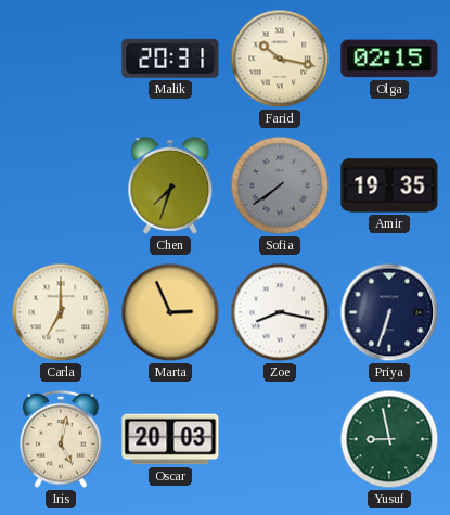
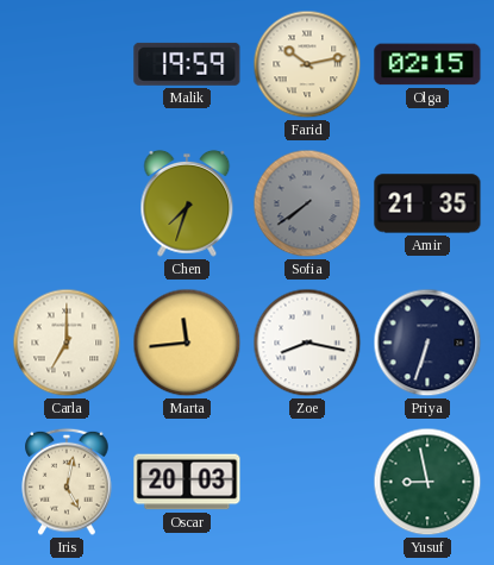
Malik: 20:31 -> 19:59 (187, 64)
Farid: 10:17 -> 10:13 (307, 64)
Amir: 19:35 -> 21:35 (427, 203)
Marta: 2:56 -> 11:44 (187, 343)
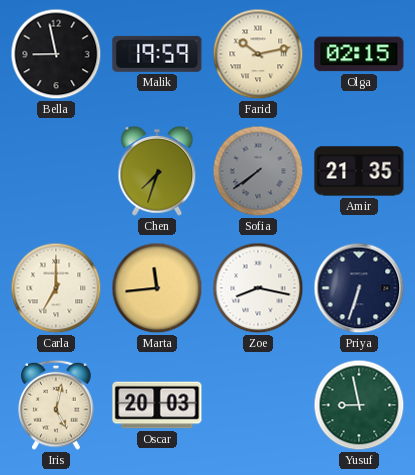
Bella: none -> 8:58 (56, 54)
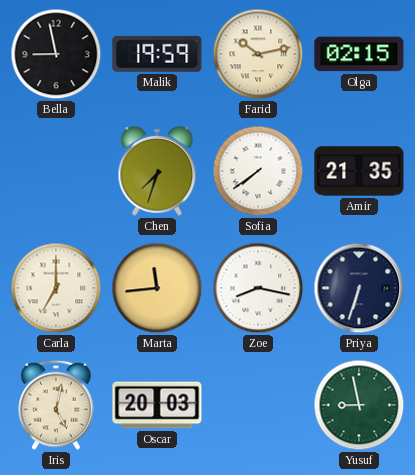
Sofia dial: grey -> white (258, 171)
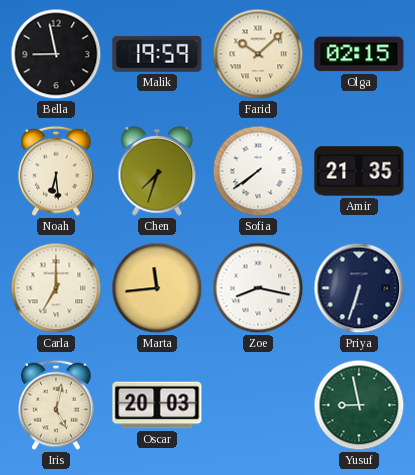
Farid: 10:13 -> 10:08 (258, 54)
Noah: none -> 6:29 (56, 171)
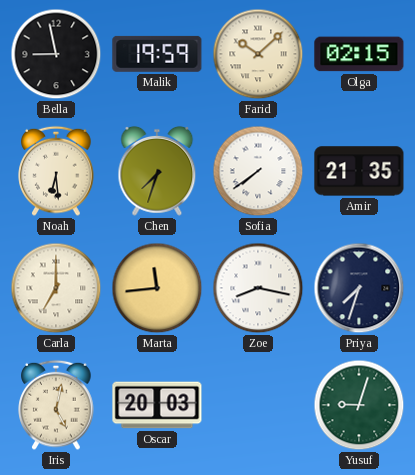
Priya: 6:33 -> 7:33 (359, 288)
Yusuf: 8:58 -> 9:03 (359, 405)
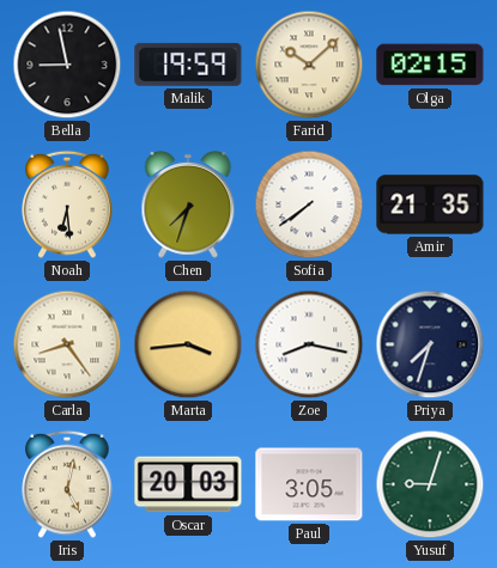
Carla: 7:00 -> 8:24 (67, 344)
Marta: 11:44 -> 3:44 (188, 344)
Paul: none -> 3:05 (309, 484)
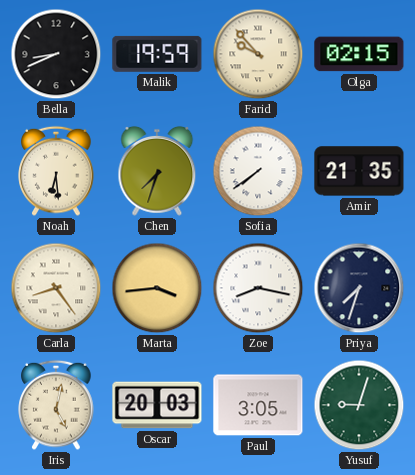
Bella: 8:58 -> 8:41 (56, 54)
Farid: 10:08 -> 9:53 (258, 54)
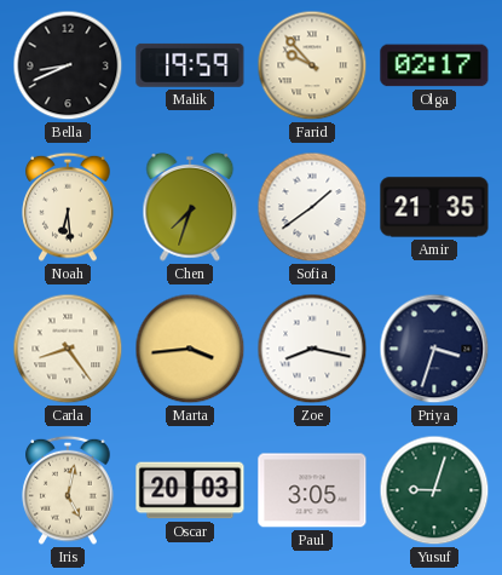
Olga: 02:15 -> 02:17 (434, 65)
Sofia: 7:39 -> 1:39 (312, 207)
Priya: 7:33 -> 3:33 (434, 349)
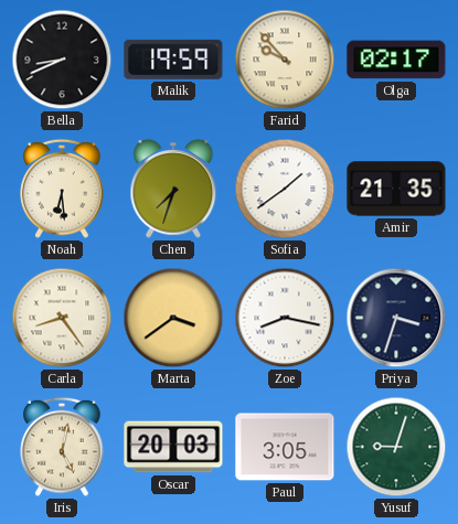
Marta: 3:44 -> 3:39 (173, 318)
